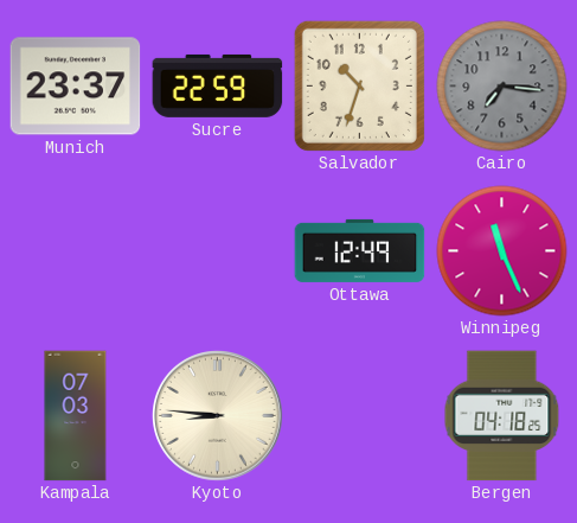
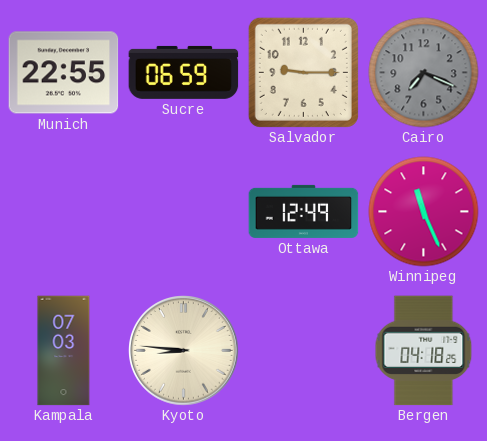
Munich: 23:37 -> 22:55 (64, 73)
Sucre: 22:59 -> 06:59 (184, 72)
Salvador: 10:33 -> 9:15 (303, 72)
Cairo: 7:16 -> 7:19 (424, 73)
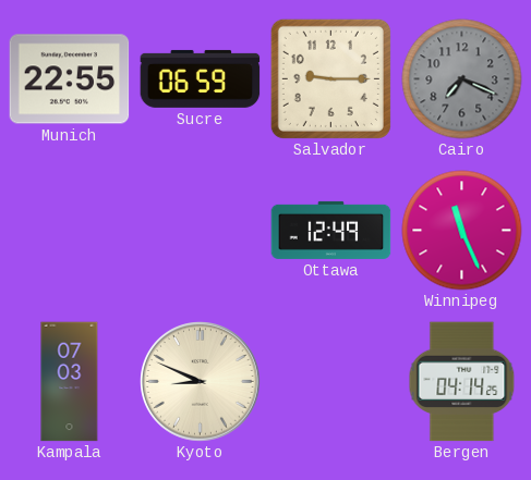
Kyoto: 8:46 -> 8:49 (201, 382)
Bergen: 04:18 -> 04:14 (462, 382)
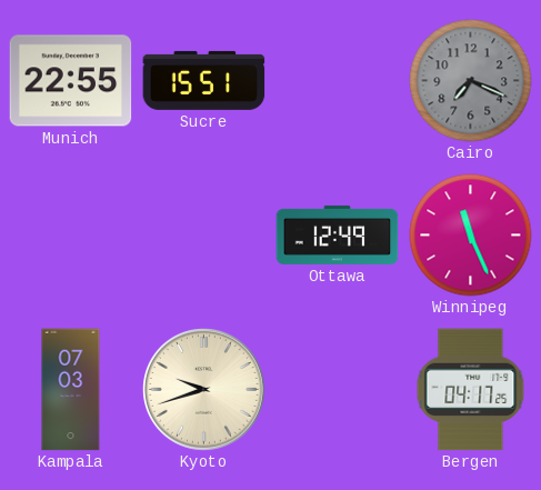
Sucre: 06:59 -> 15:51 (204, 80)
Salvador: 9:15 -> none (330, 78)
Kyoto: 8:49 -> 9:42 (204, 390)
Bergen: 04:14 -> 04:17 (471, 390)
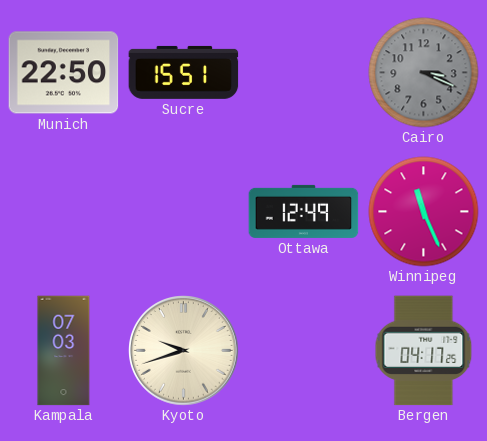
Munich: 22:55 -> 22:50 (64, 73)
Cairo: 7:19 -> 3:19 (424, 73)
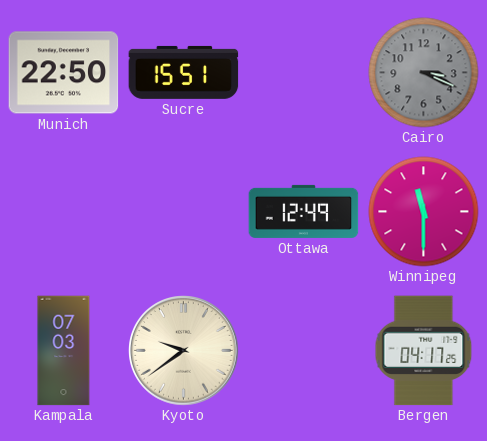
Winnipeg: 11:26 -> 11:30 (424, 212)
Kyoto: 9:42 -> 9:39 (184, 351)
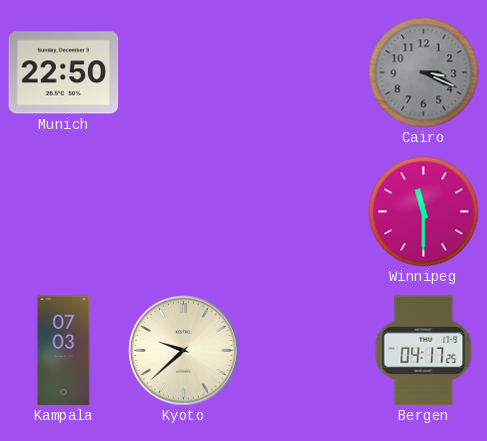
Sucre: 15:51 -> none (184, 72)
Ottawa: 12:49 -> none (304, 211)
Kyoto: 9:39 -> 9:38 (184, 351)
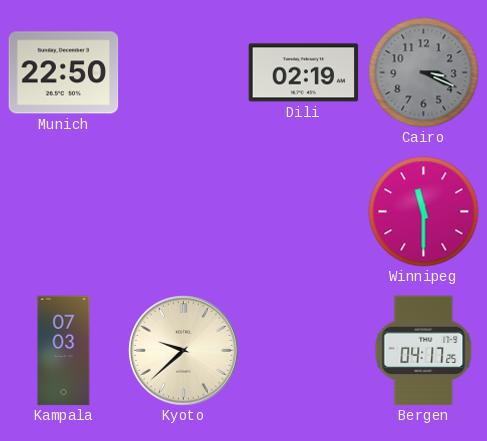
Dili: none -> 02:19 (304, 73)
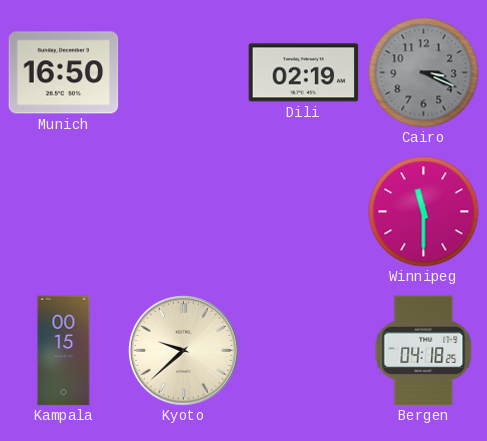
Munich: 22:50 -> 16:50 (64, 73)
Kampala: 07:03 -> 00:15 (64, 351)
Bergen: 04:17 -> 04:18 (424, 351)
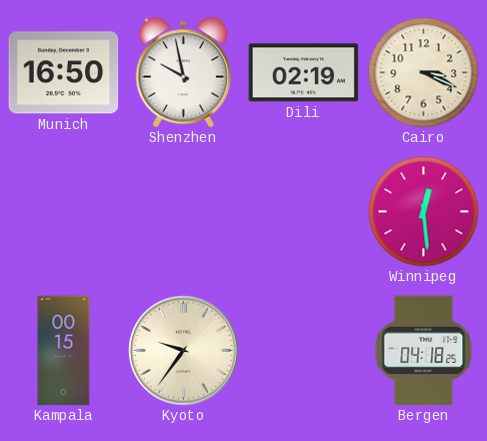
Shenzhen: none -> 9:58 (183, 73)
Cairo dial: grey -> cream (424, 73)
Winnipeg: 11:30 -> 12:29 (424, 212)
Kyoto: 9:38 -> 9:36 (184, 351)
